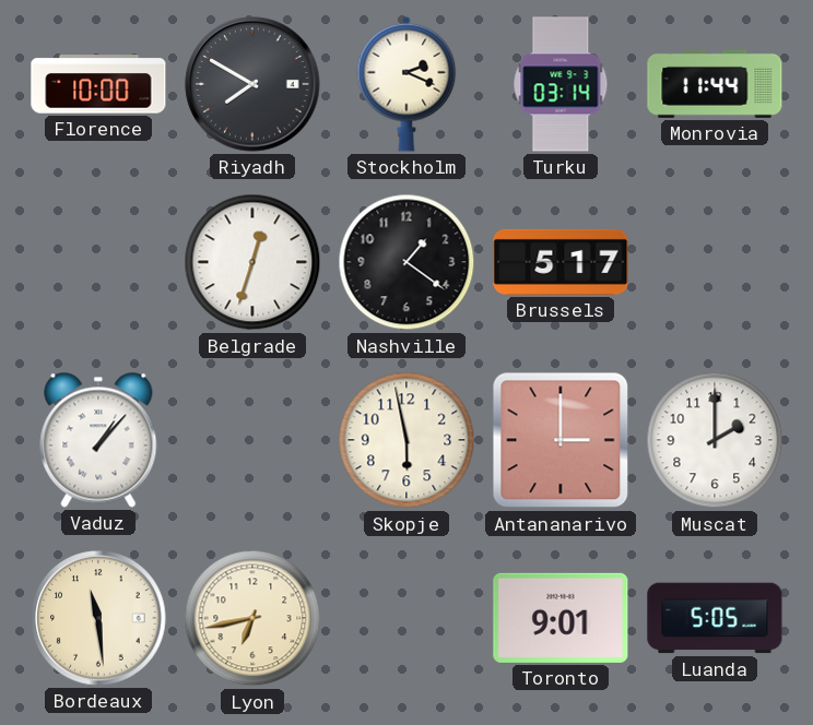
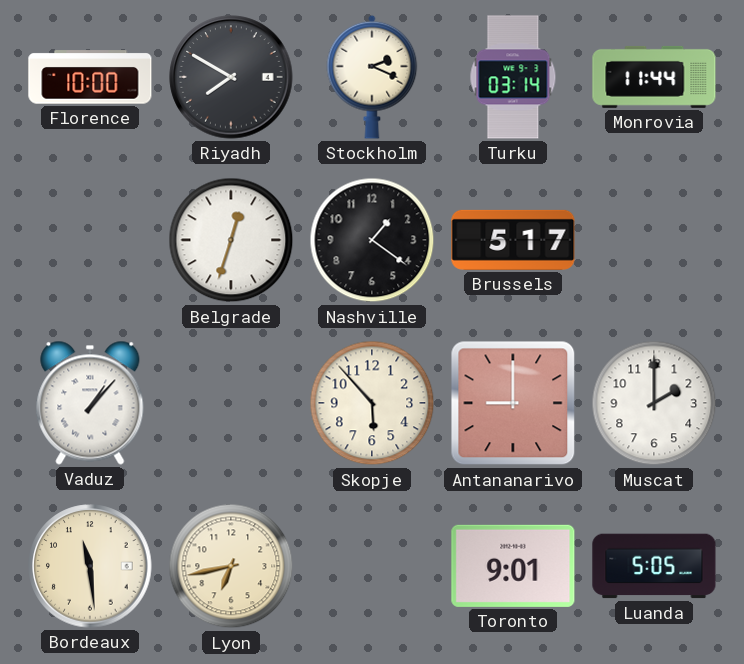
Skopje: 5:58 -> 5:53 (372, 403)
Antananarivo: 3:00 -> 9:00 (513, 403)
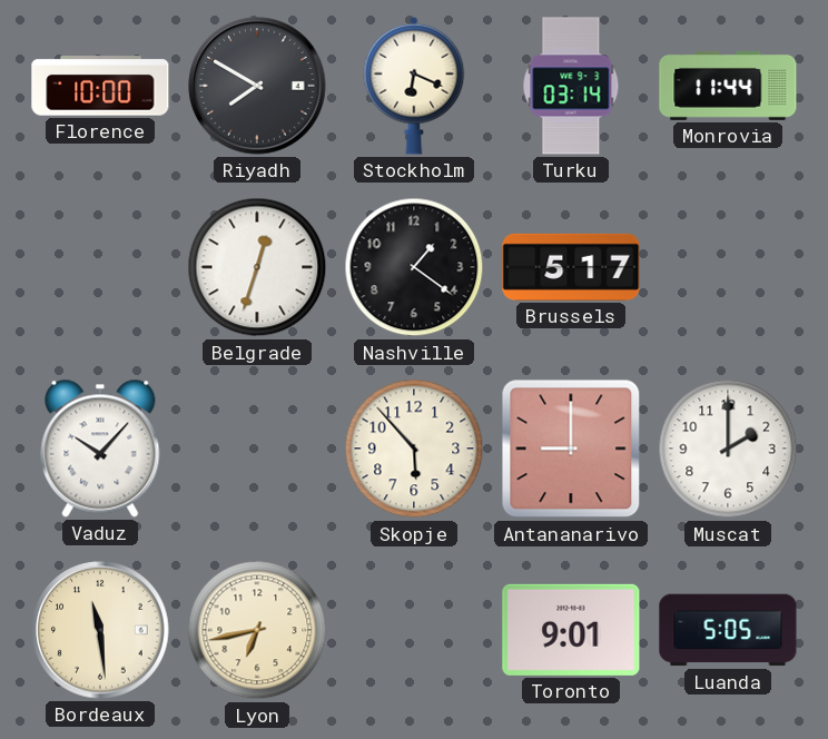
Stockholm: 2:19 -> 6:19 (414, 86)
Vaduz: 1:07 -> 10:07 (100, 449)
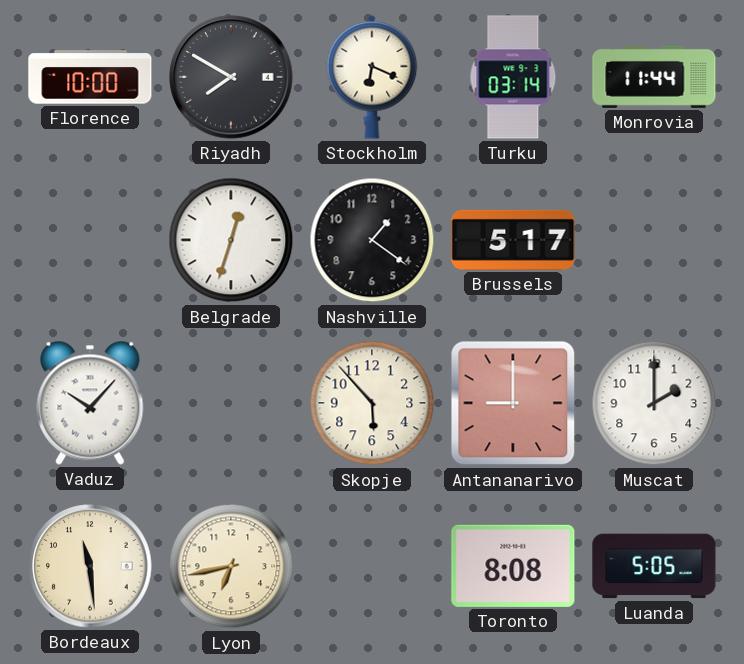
Toronto: 9:01 -> 8:08 (513, 566)
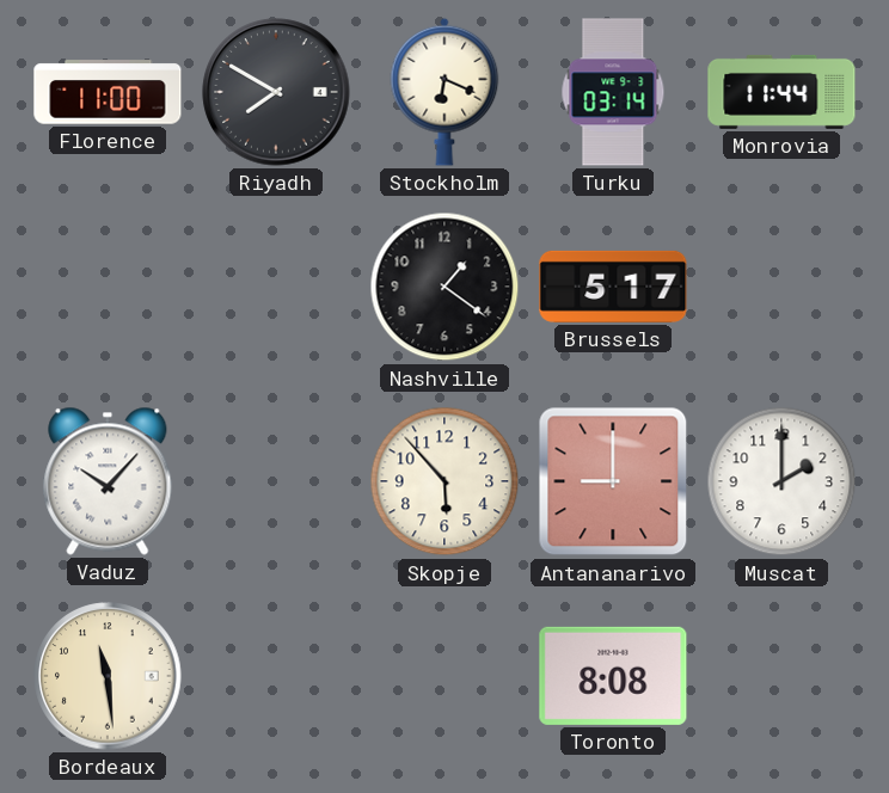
Florence: 10:00 -> 11:00 (108, 92)
Belgrade: 12:33 -> none (231, 240)
Lyon: 6:43 -> none (231, 566)
Luanda: 5:05 -> none (654, 566)
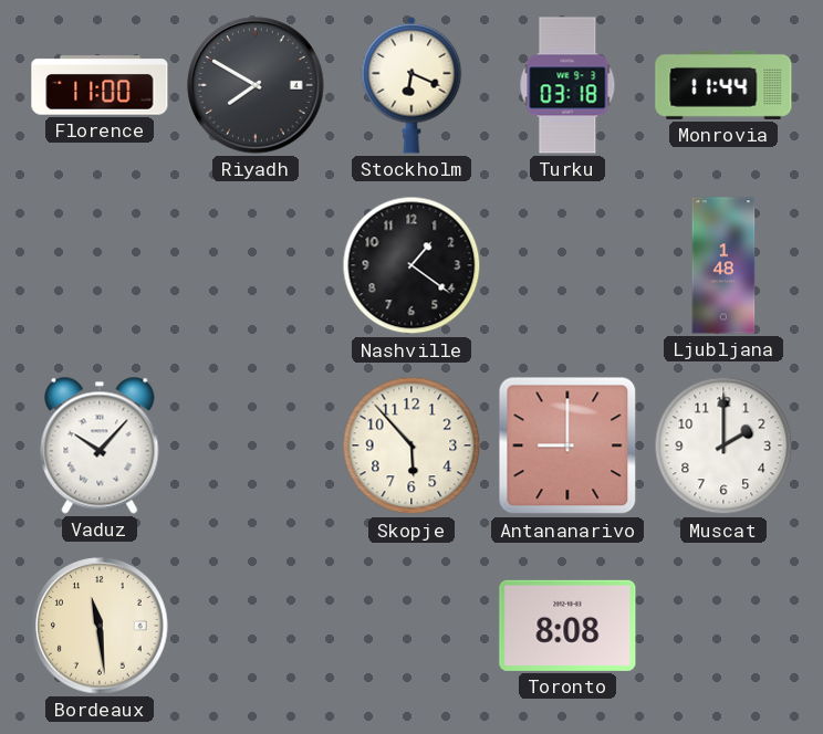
Turku: 03:14 -> 03:18 (567, 85)
Brussels: 5:17 -> none (613, 287)
Ljubljana: none -> 1:48 (723, 265)
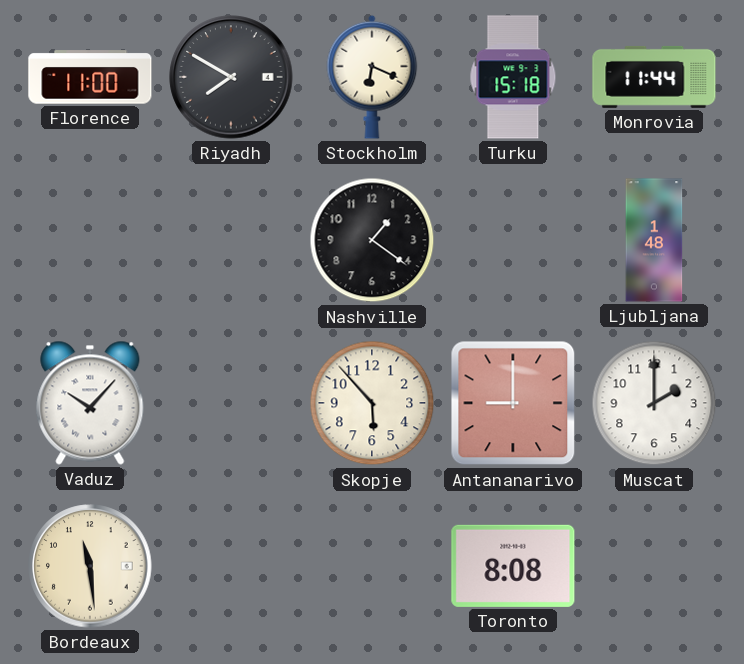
Turku: 03:18 -> 15:18 (513, 77)
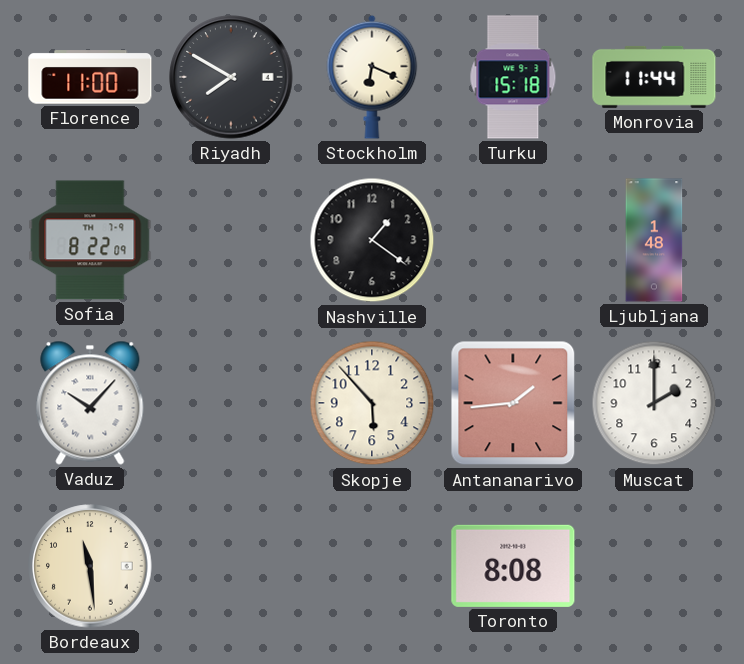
Sofia: none -> 8:22 (90, 240)
Antananarivo: 9:00 -> 1:44 (513, 403)
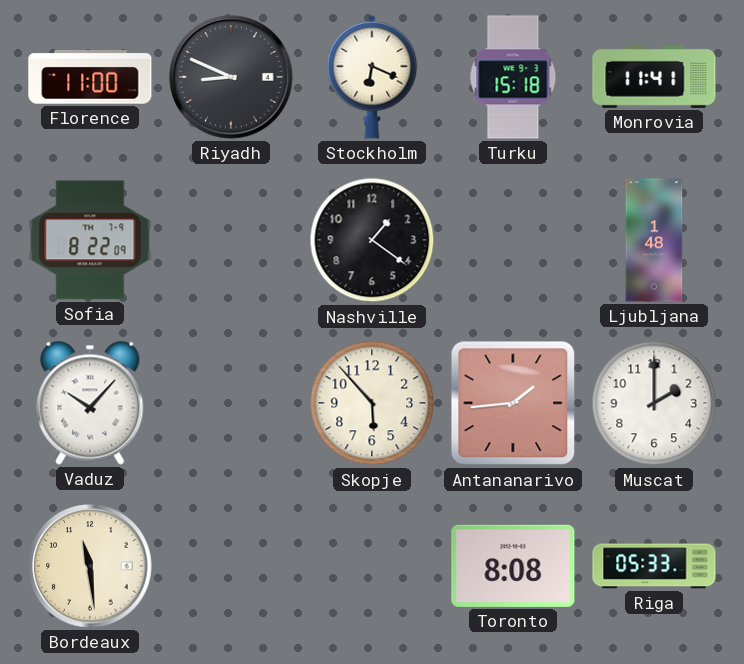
Riyadh: 7:50 -> 8:49 (231, 77)
Monrovia: 11:44 -> 11:41 (654, 77)
Riga: none -> 05:33 (654, 566)
